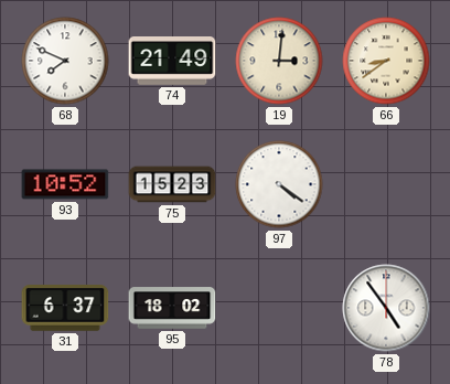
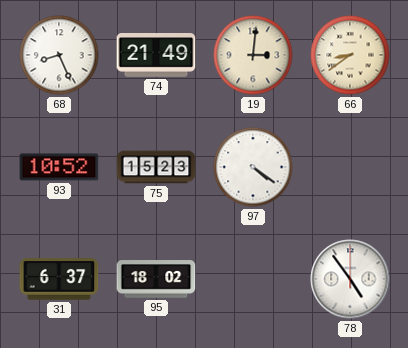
68: 7:49 -> 8:26 (59, 55)
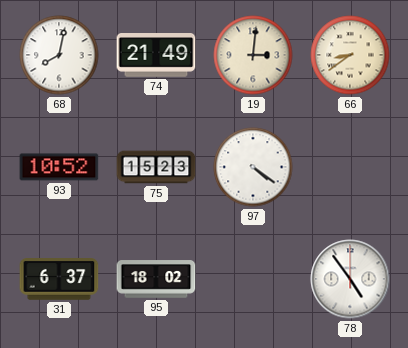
68: 8:26 -> 8:02 (59, 55)
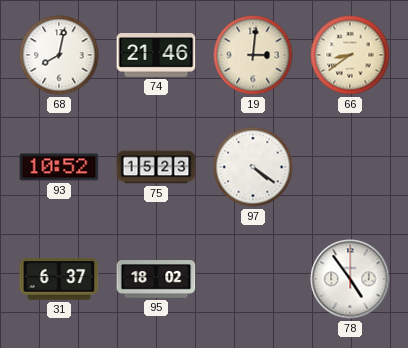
74: 21:49 -> 21:46 (156, 56)
